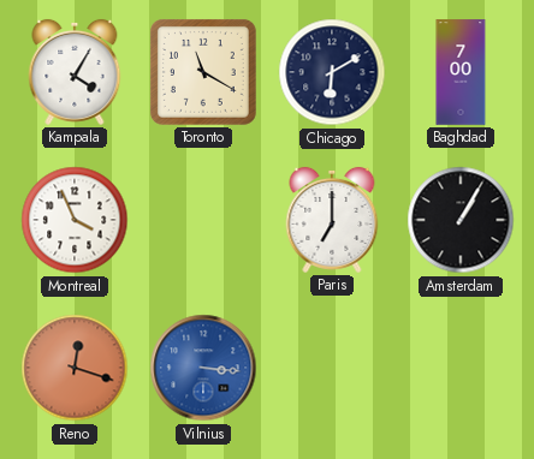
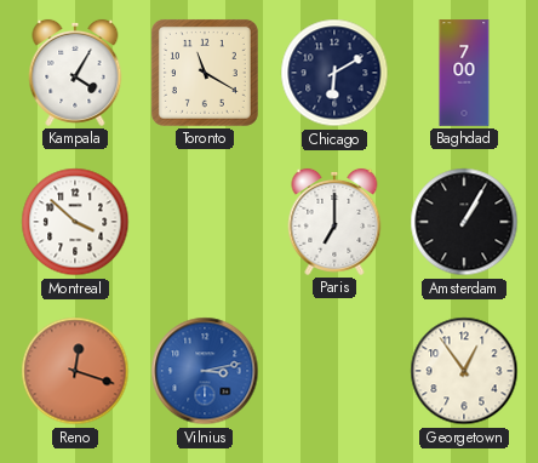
Montreal: 3:56 -> 3:52 (75, 222)
Vilnius: 3:16 -> 3:13 (205, 371)
Georgetown: none -> 12:54 (464, 371)
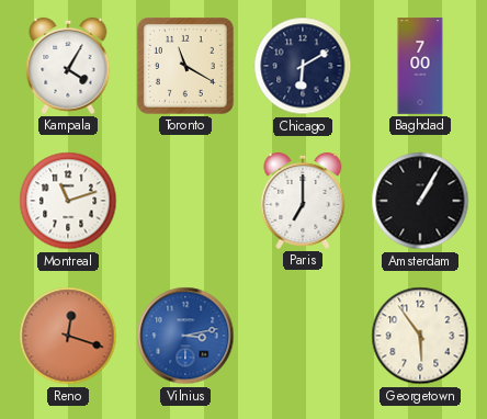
Montreal: 3:52 -> 11:12 (68, 201)
Georgetown: 12:54 -> 5:54 (420, 336)
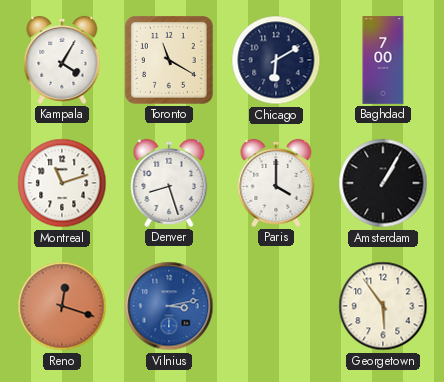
Denver: none -> 8:27 (169, 183)
Paris: 7:00 -> 4:00 (276, 183)
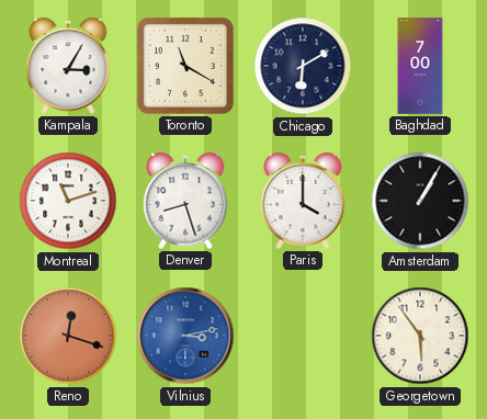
Kampala: 4:05 -> 3:05 (68, 66)
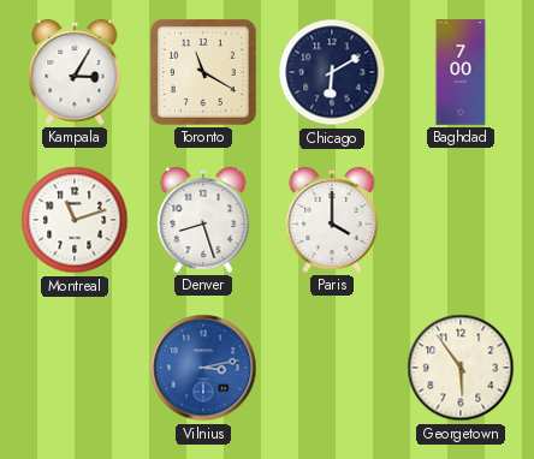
Amsterdam: 1:05 -> none (420, 201)
Reno: 12:18 -> none (68, 336)
